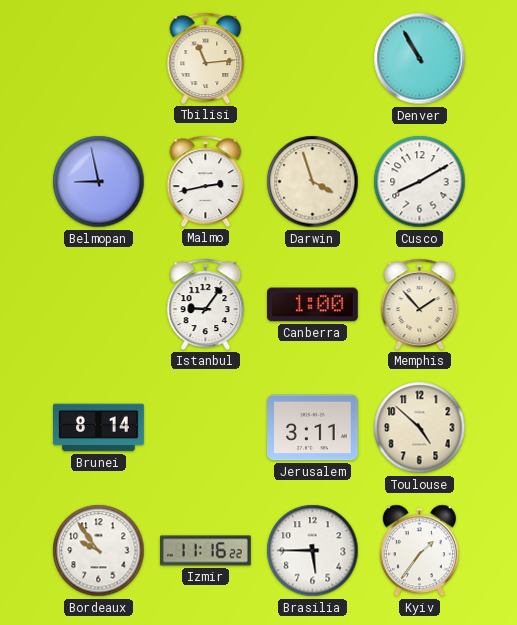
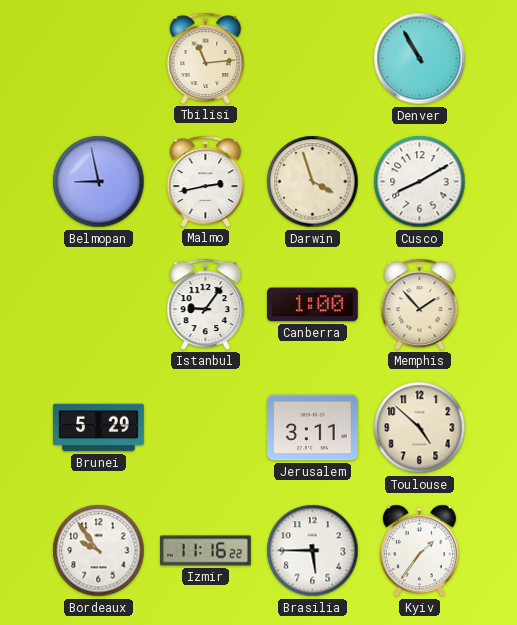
Brunei: 8:14 -> 5:29 (99, 428)
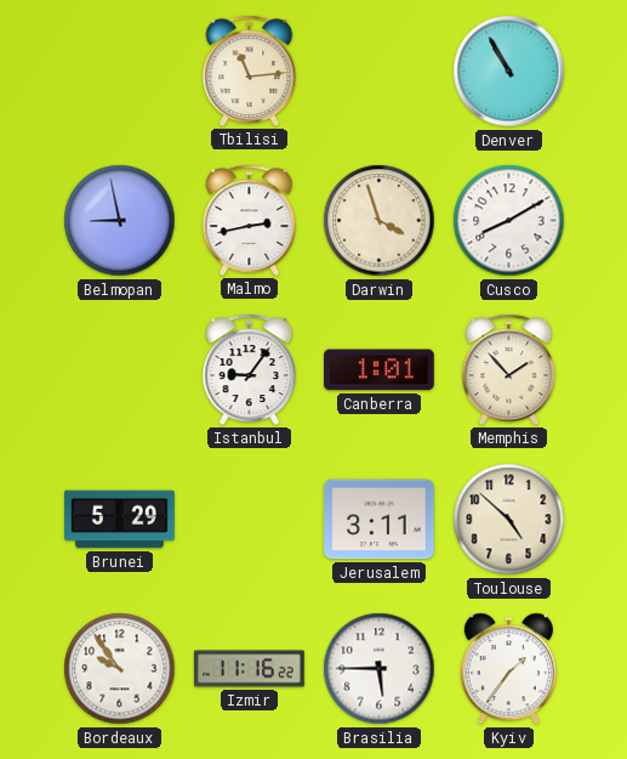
Canberra: 1:00 -> 1:01 (380, 370)
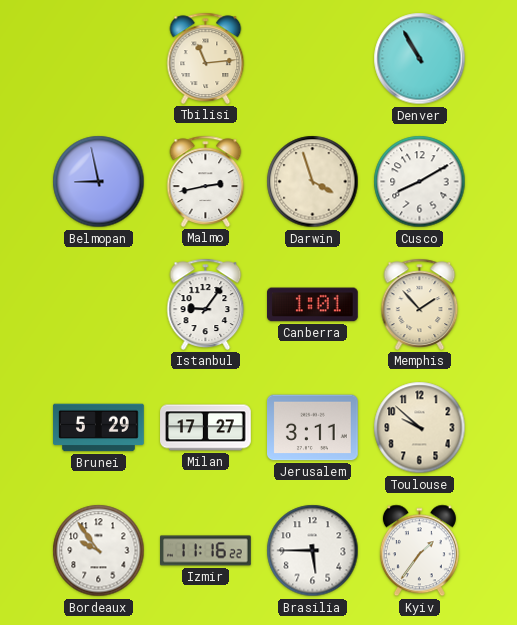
Milan: none -> 17:27 (206, 428)
Toulouse: 4:52 -> 9:52 (420, 428)
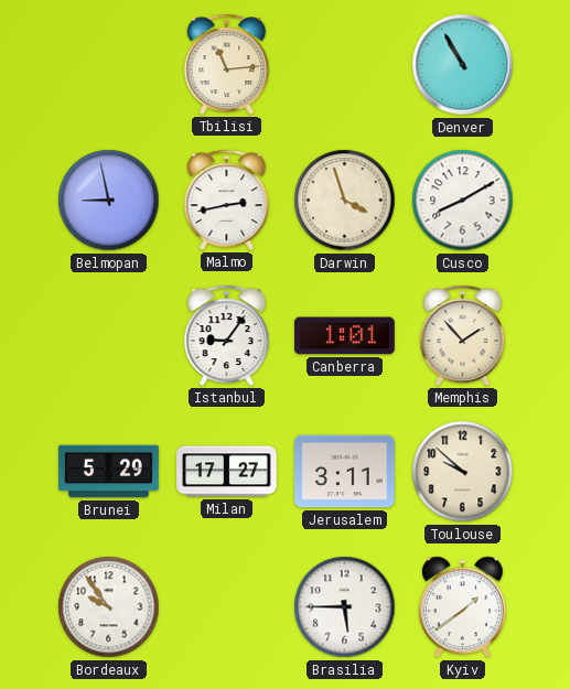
Izmir: 11:16 -> none (206, 551)
Kyiv: 1:36 -> 1:39 (462, 607)
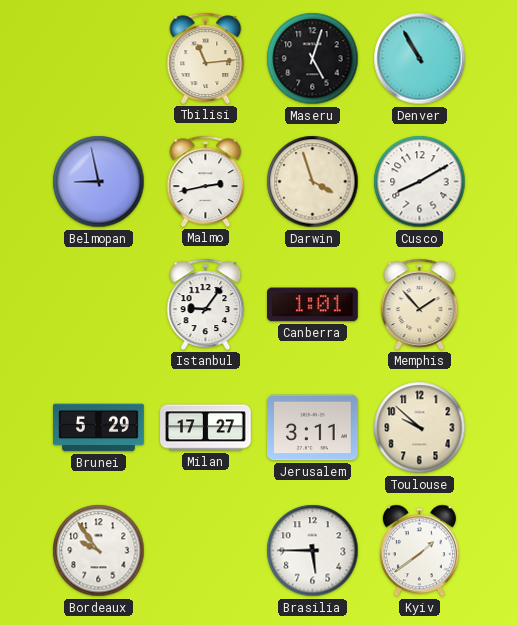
Maseru: none -> 5:03 (313, 59)
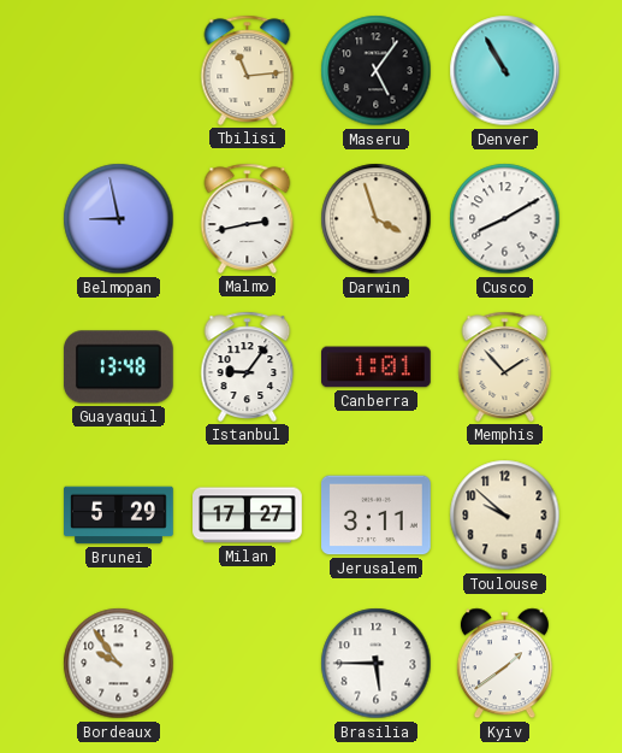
Maseru: 5:03 -> 5:06 (377, 71)
Guayaquil: none -> 13:48 (118, 367)
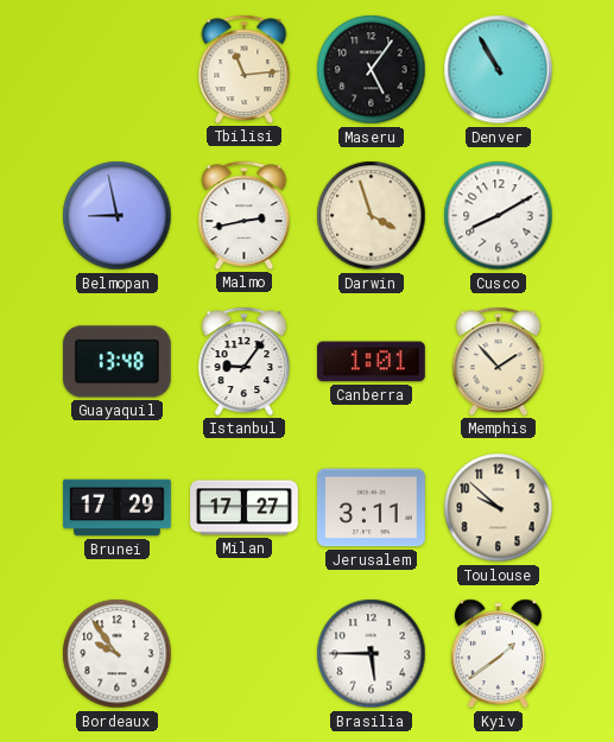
Brunei: 5:29 -> 17:29 (118, 508)
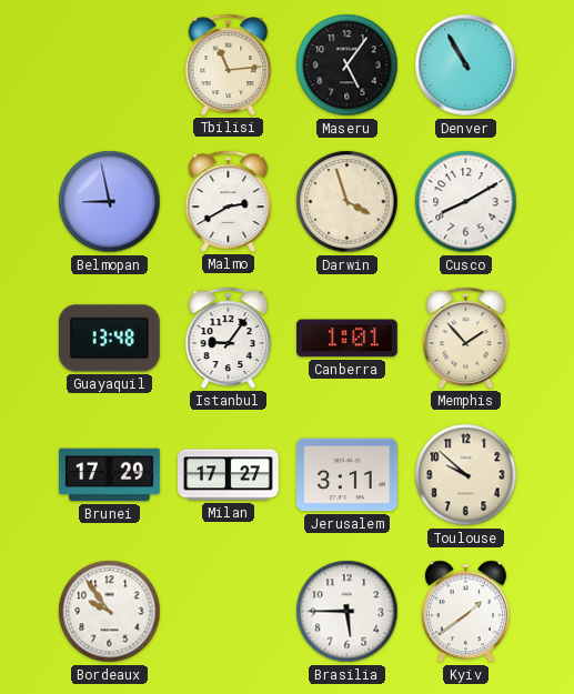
Malmo: 2:43 -> 2:40 (229, 201)
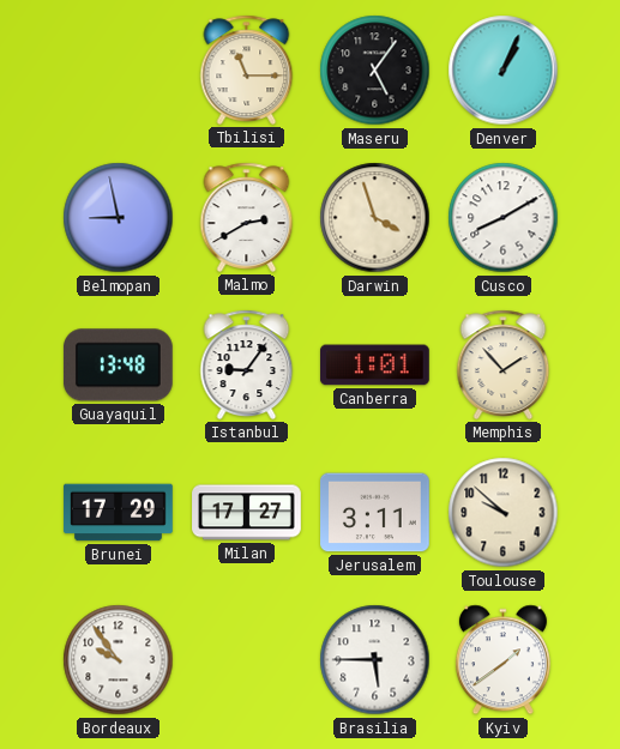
Tbilisi: 11:14 -> 11:15 (247, 70)
Denver: 10:55 -> 1:04 (504, 71)
